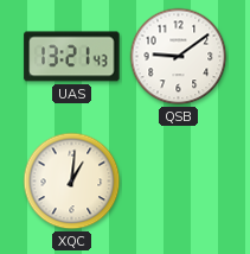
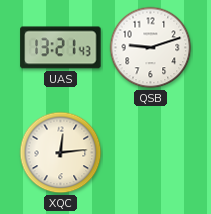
QSB: 9:09 -> 9:12 (151, 48)
XQC: 1:01 -> 12:14 (61, 153)
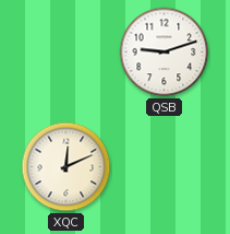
UAS: 13:21 -> none (61, 48)
XQC: 12:14 -> 12:11 (66, 167)
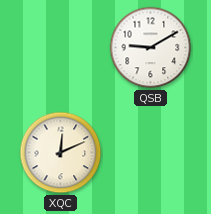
QSB: 9:12 -> 9:10 (151, 48)
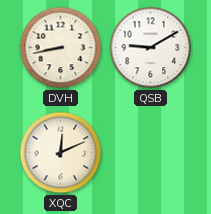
DVH: none -> 8:43 (61, 48)
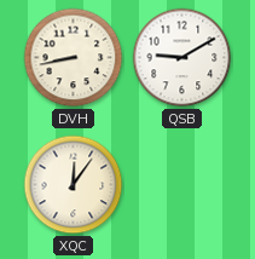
XQC: 12:11 -> 12:06 (74, 185)
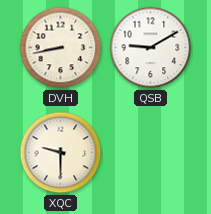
XQC: 12:06 -> 9:30 (61, 153)
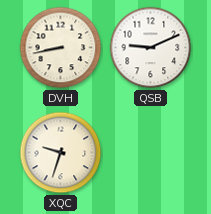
QSB: 9:10 -> 9:11 (151, 48)
XQC: 9:30 -> 9:33 (61, 153)
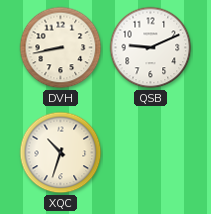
XQC: 9:33 -> 10:33 (61, 153)
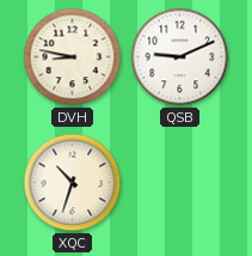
DVH: 8:43 -> 8:47 (73, 57)
